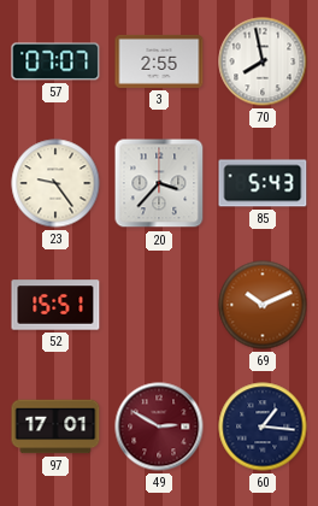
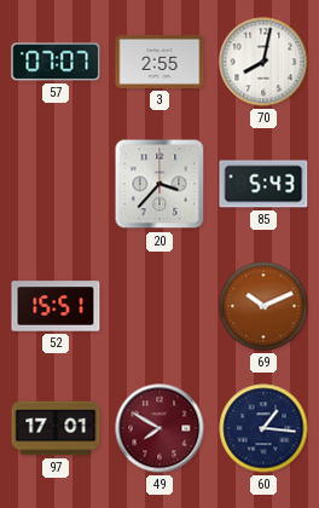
70: 7:58 -> 8:02 (263, 62)
23: 9:24 -> none (55, 183)
49: 2:50 -> 7:50 (159, 428)
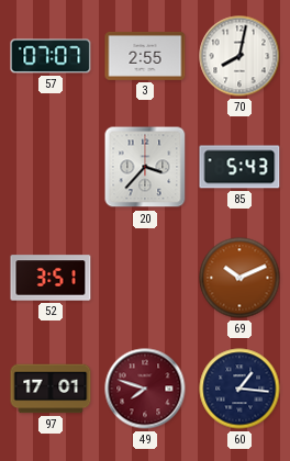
52: 15:51 -> 3:51 (51, 278)
49: 7:50 -> 7:48 (145, 389)
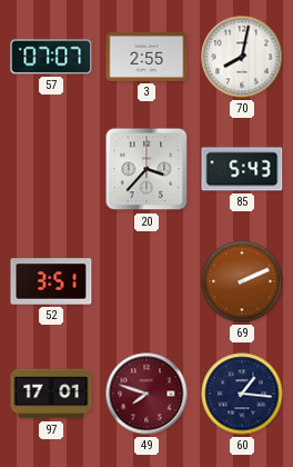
69: 10:11 -> 2:11 (242, 281)
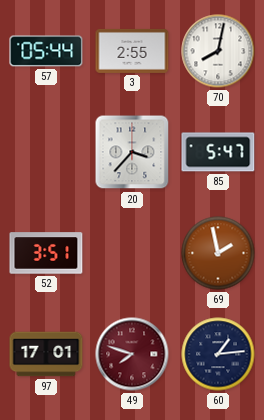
57: 07:07 -> 05:44 (46, 51)
85: 5:43 -> 5:47 (218, 152)
69: 2:11 -> 1:58 (218, 253)
60: 1:16 -> 1:14 (218, 354)
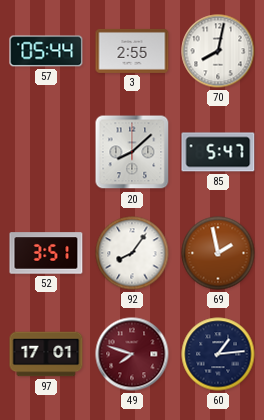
20: 3:37 -> 8:08 (132, 152)
92: none -> 8:06 (132, 253)
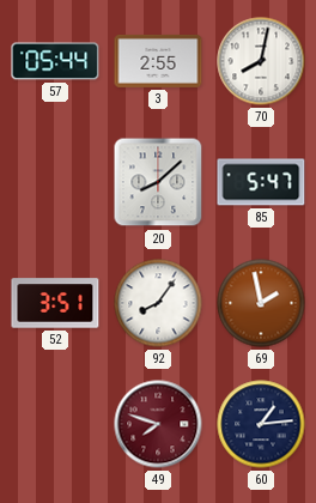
97: 17:01 -> none (46, 354)
